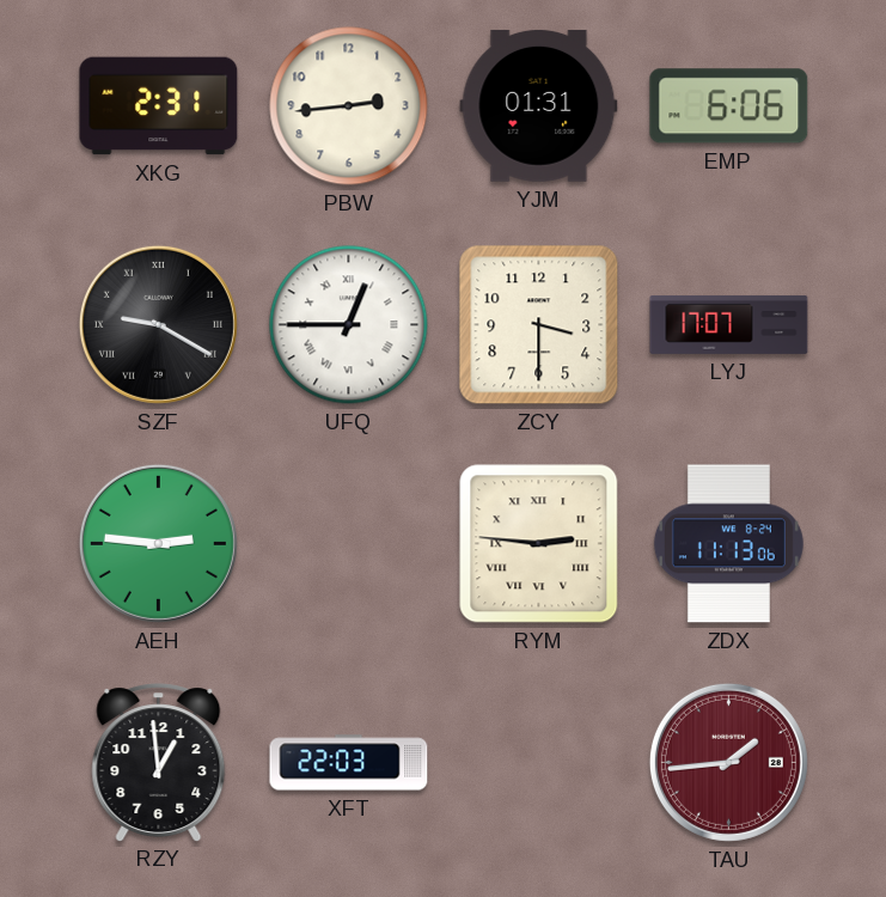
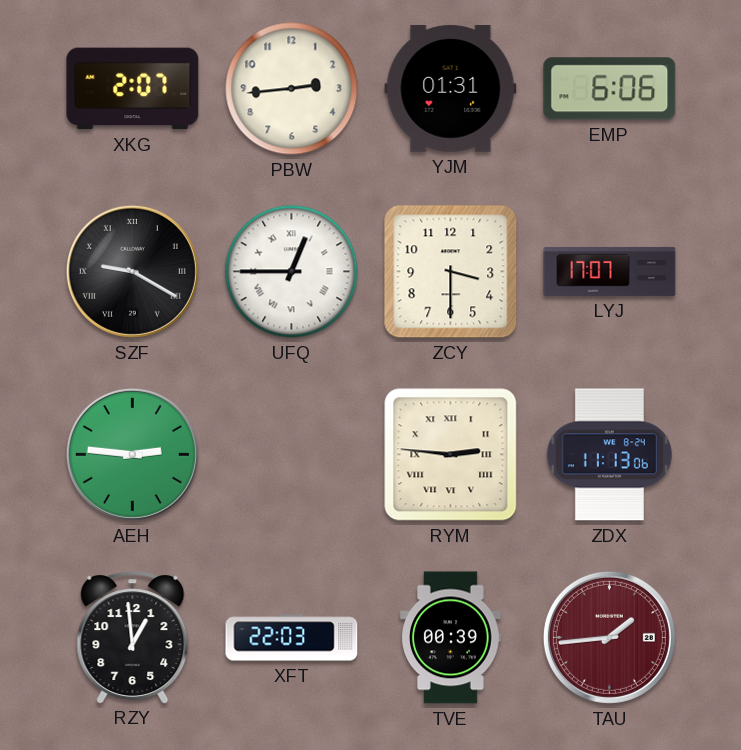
XKG: 2:31 -> 2:07 (133, 89)
TVE: none -> 00:39 (451, 638)
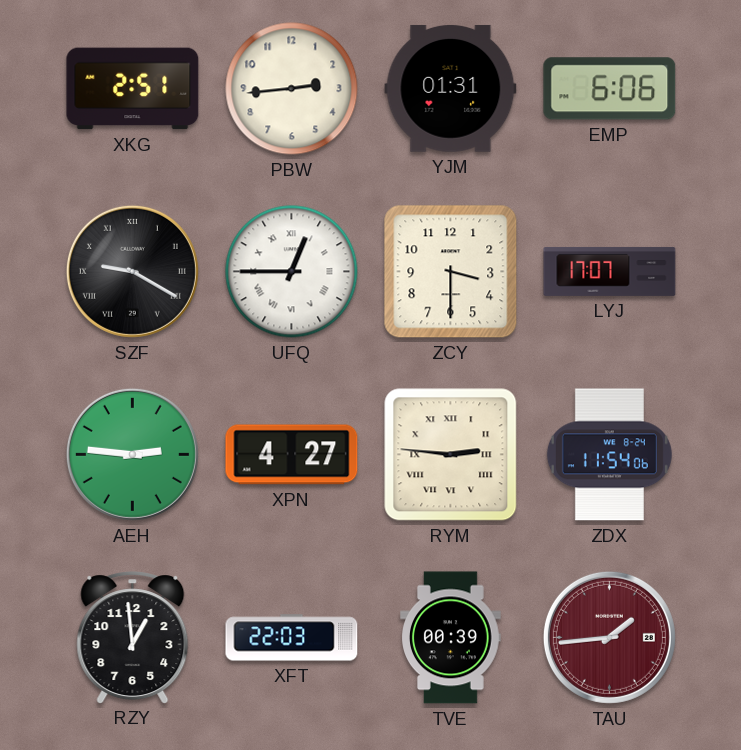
XKG: 2:07 -> 2:51 (133, 89)
XPN: none -> 4:27 (292, 455)
ZDX: 11:13 -> 11:54 (609, 455)
